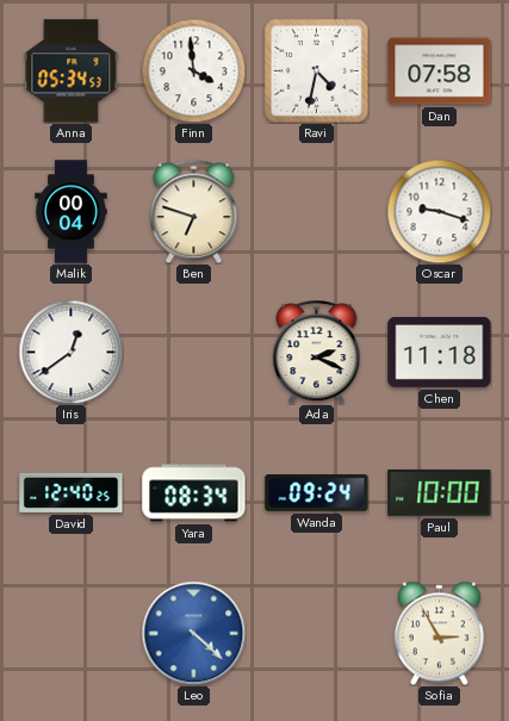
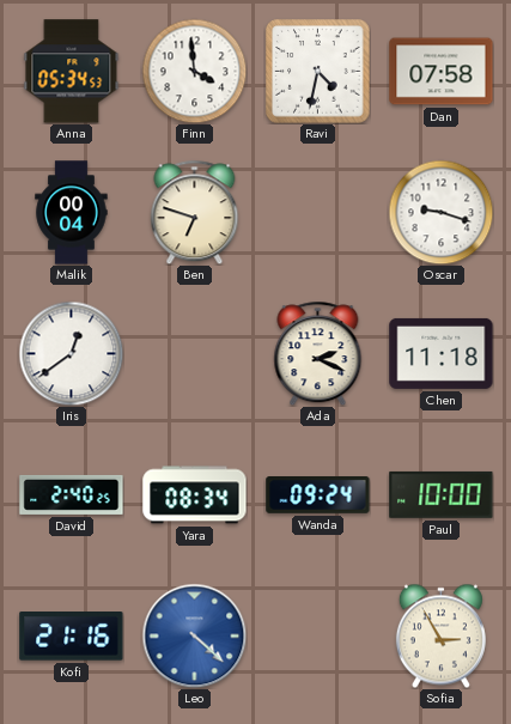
David: 12:40 -> 2:40 (72, 494)
Kofi: none -> 21:16 (72, 637)
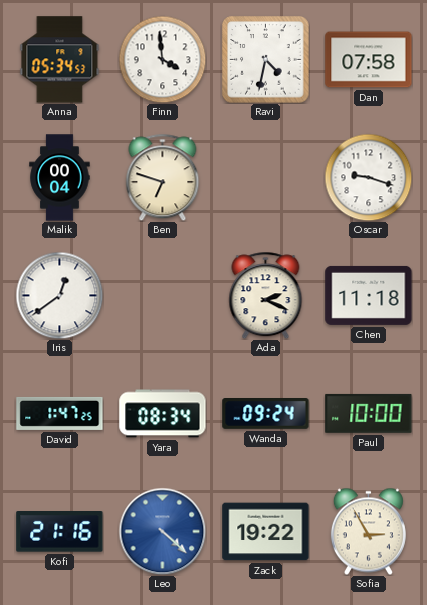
David: 2:40 -> 1:47 (60, 413)
Zack: none -> 19:22 (266, 532)
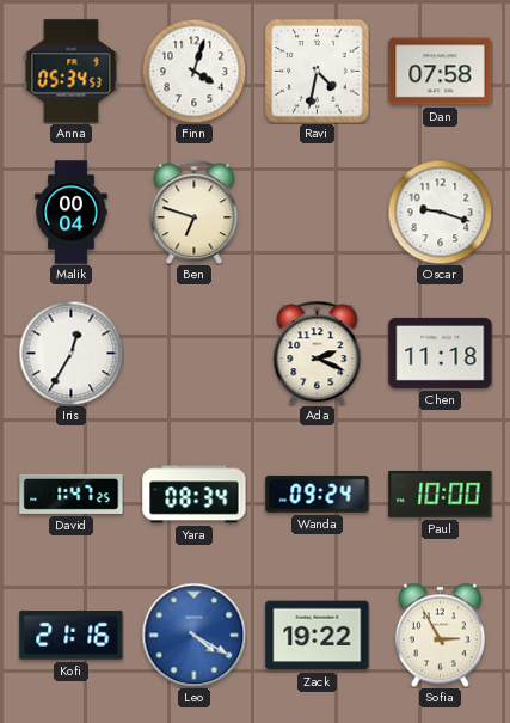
Finn: 3:59 -> 4:03 (193, 71)
Iris: 12:39 -> 12:35 (70, 353)
Leo: 4:22 -> 4:20 (193, 635)
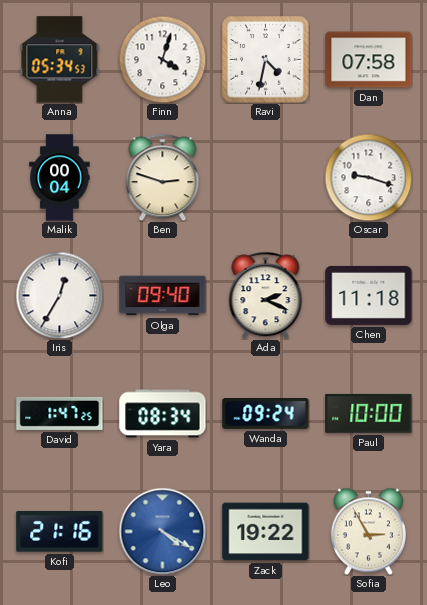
Ben: 6:48 -> 2:48 (163, 177)
Olga: none -> 09:40 (163, 296)
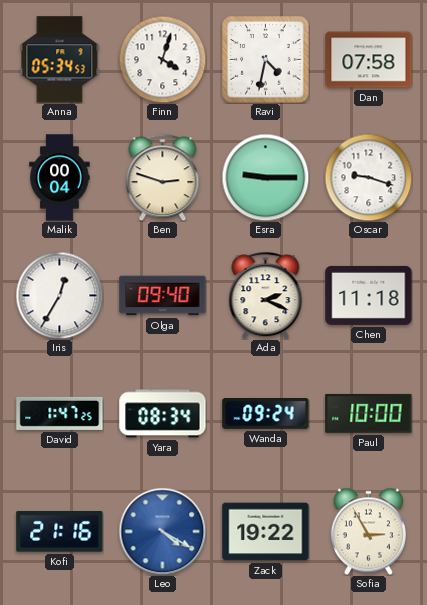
Esra: none -> 9:15 (265, 177)
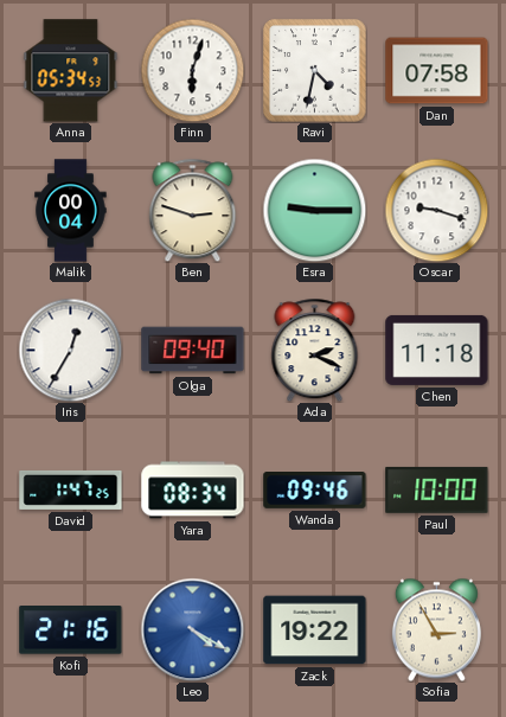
Finn: 4:03 -> 6:03 (192, 70)
Wanda: 09:24 -> 09:46 (315, 491)
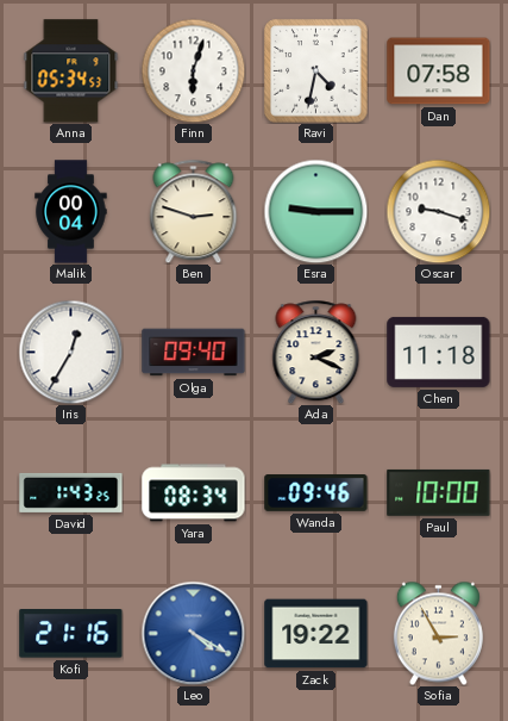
David: 1:47 -> 1:43 (71, 492)
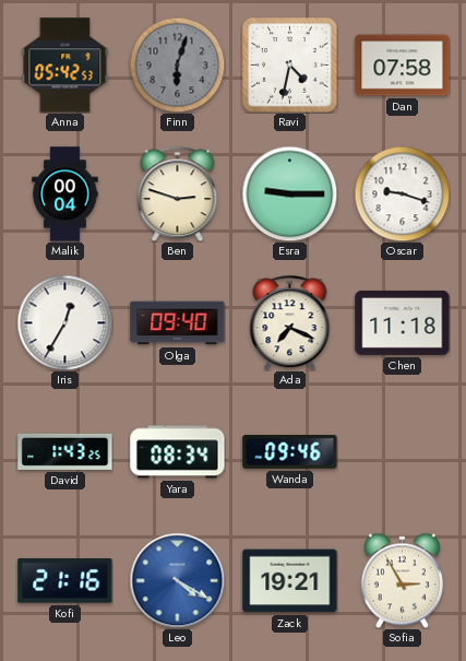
Anna: 05:34 -> 05:42 (65, 66)
Finn dial: white -> grey (177, 64)
Ada: 2:19 -> 7:19 (290, 322)
Paul: 10:00 -> none (439, 492)
Zack: 19:22 -> 19:21 (290, 581)
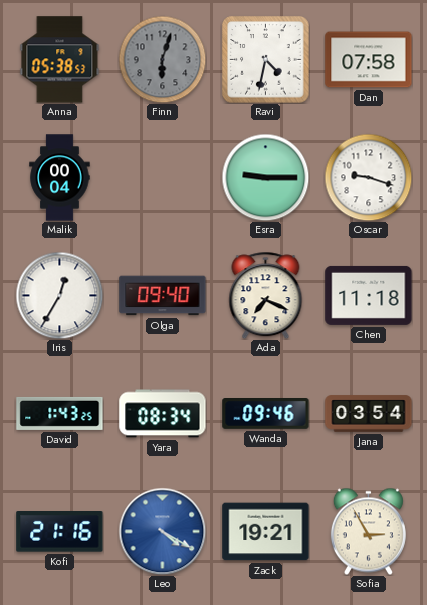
Anna: 05:42 -> 05:38 (60, 60)
Ben: 2:48 -> none (178, 193)
Jana: none -> 03:54 (369, 414)
